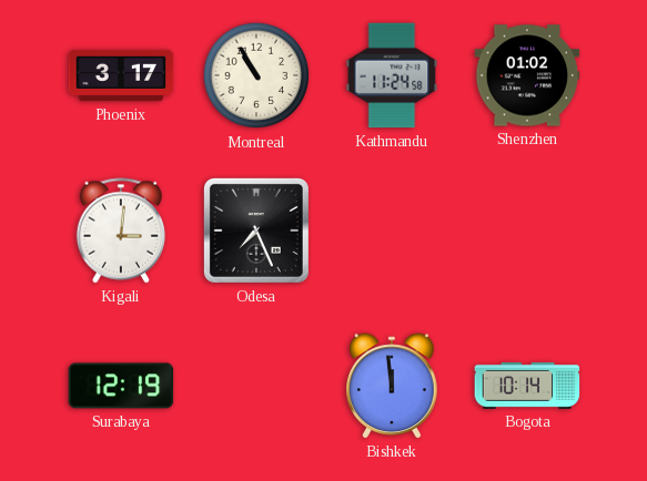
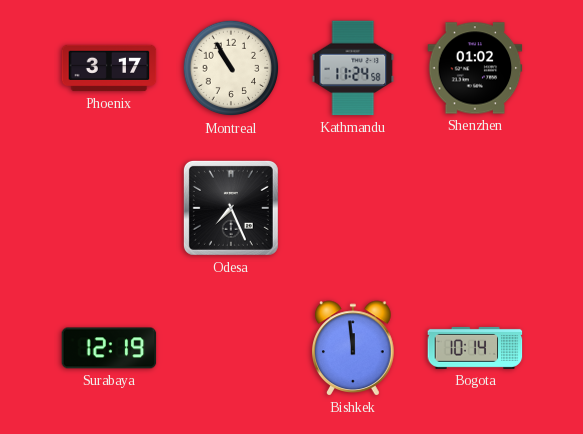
Kigali: 3:01 -> none (121, 231)
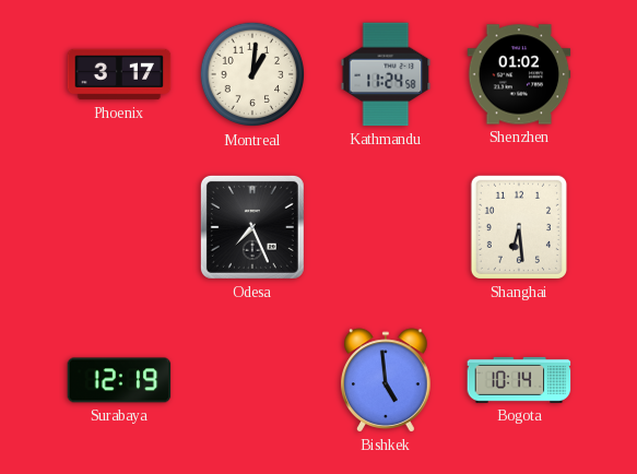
Montreal: 10:55 -> 1:01 (252, 74)
Shanghai: none -> 6:29 (519, 227)
Bishkek: 11:59 -> 4:59 (387, 380)
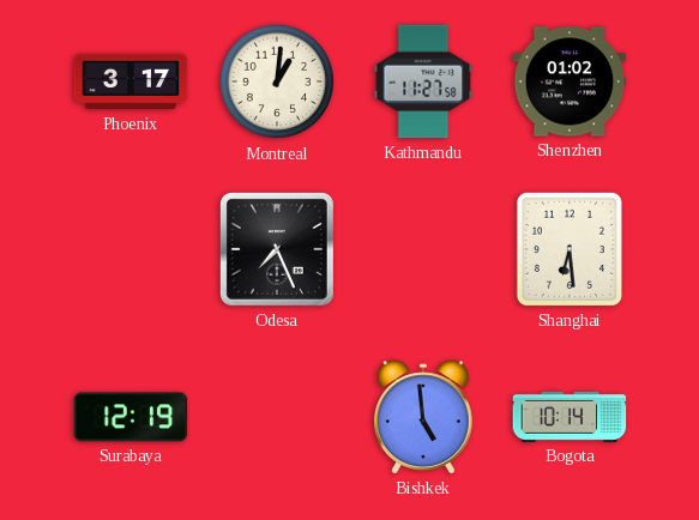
Kathmandu: 11:24 -> 11:27 (423, 81)
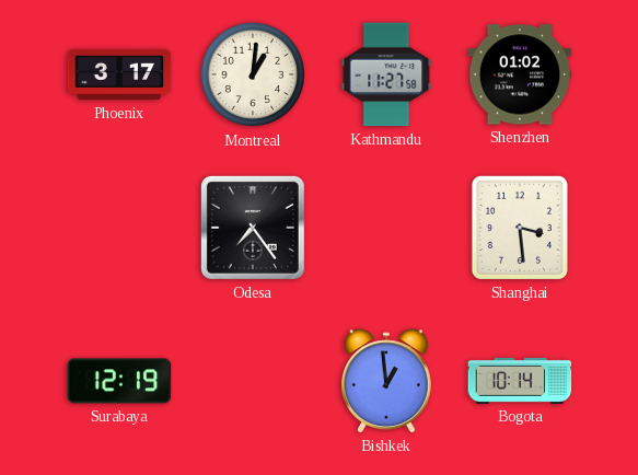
Odesa: 7:26 -> 7:24 (253, 228)
Shanghai: 6:29 -> 3:29 (520, 228)
Bishkek: 4:59 -> 12:59 (387, 381)
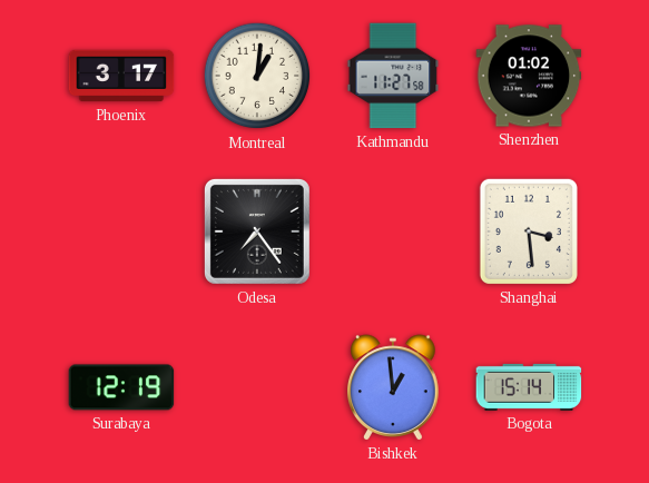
Bogota: 10:14 -> 15:14 (529, 387)
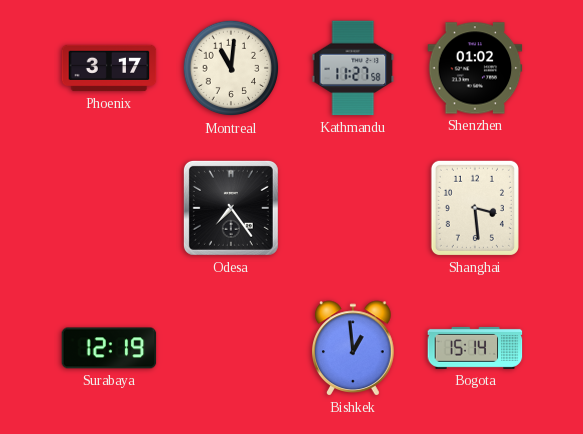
Montreal: 1:01 -> 11:01 (231, 68)
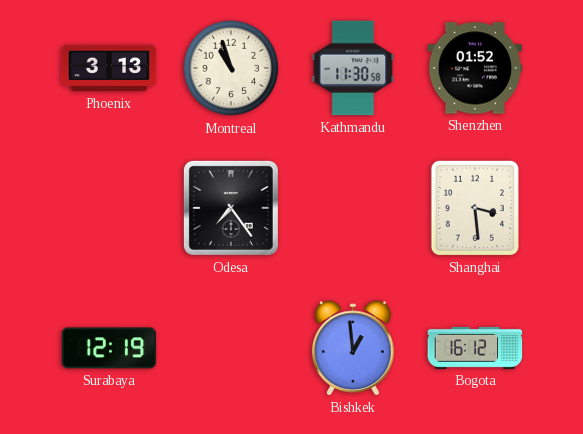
Phoenix: 3:17 -> 3:13 (109, 68)
Montreal: 11:01 -> 10:57 (231, 68)
Kathmandu: 11:27 -> 11:30 (353, 68)
Shenzhen: 01:02 -> 01:52 (475, 68)
Bogota: 15:14 -> 16:12 (475, 348)
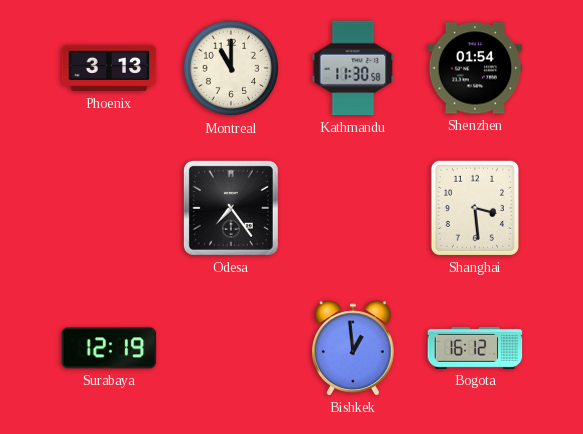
Montreal: 10:57 -> 11:00 (231, 68)
Shenzhen: 01:52 -> 01:54 (475, 68)
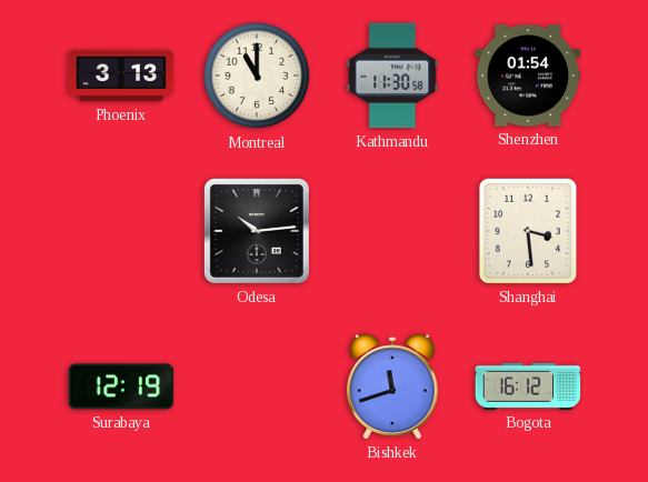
Odesa: 7:24 -> 10:14 (257, 231)
Bishkek: 12:59 -> 11:42 (393, 386)
